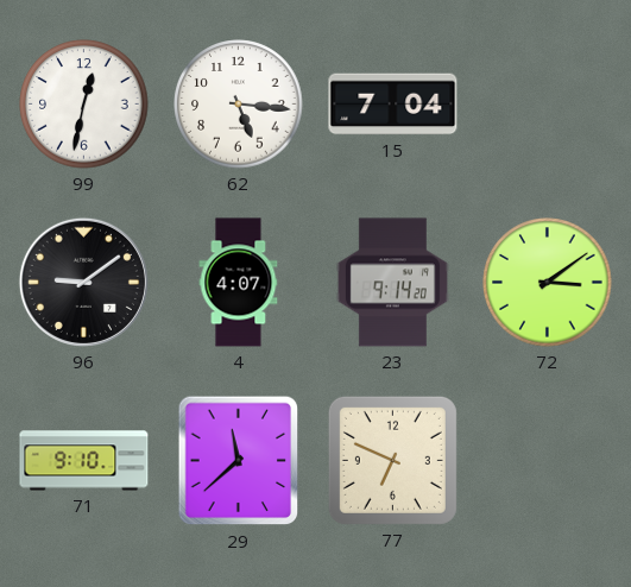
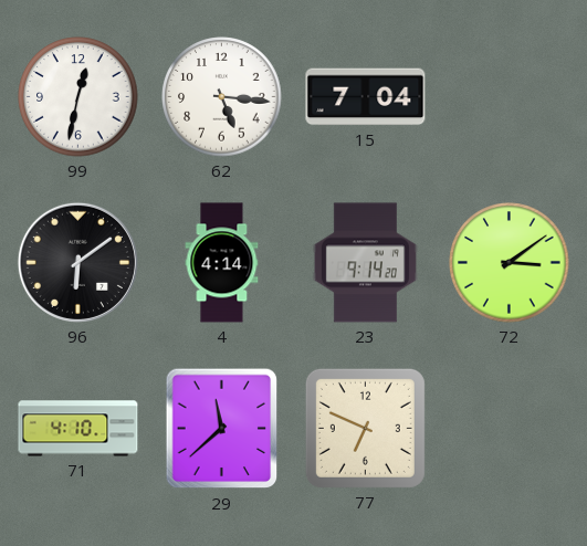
96: 9:09 -> 6:09 (77, 262)
4: 4:07 -> 4:14 (222, 263)
71: 9:10 -> 4:10 (78, 429)
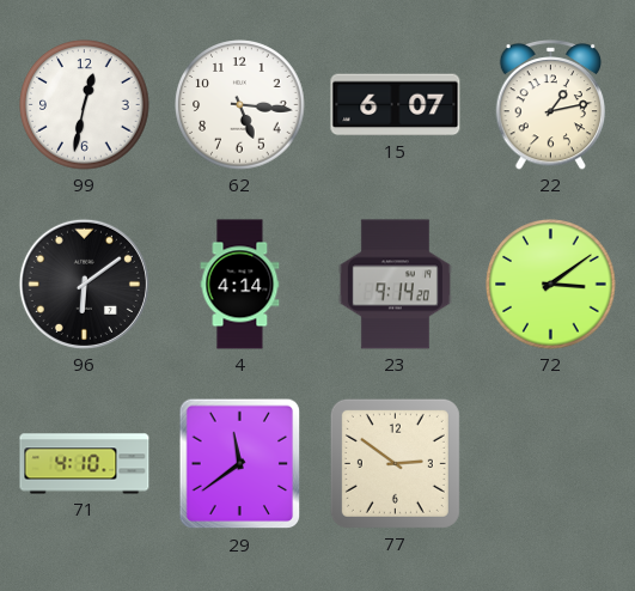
15: 7:04 -> 6:07 (396, 105)
22: none -> 1:13 (551, 105)
29: 11:38 -> 11:39 (240, 464)
77: 6:49 -> 2:51 (395, 463)
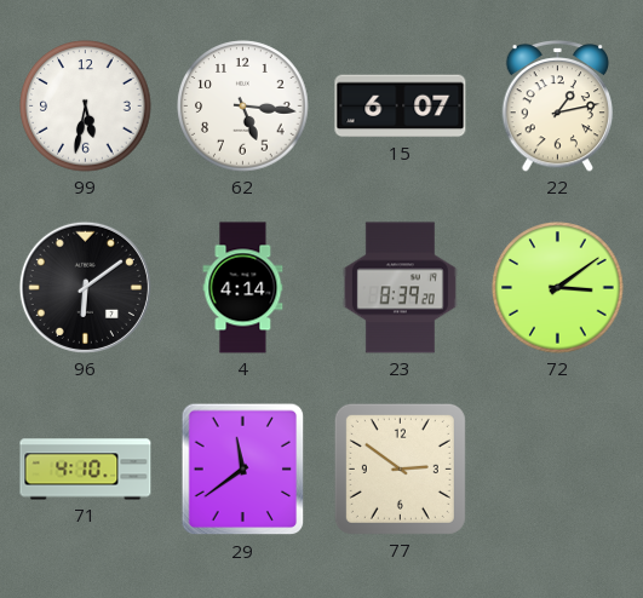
99: 12:32 -> 5:32 (86, 107)
23: 9:14 -> 8:39 (400, 288)
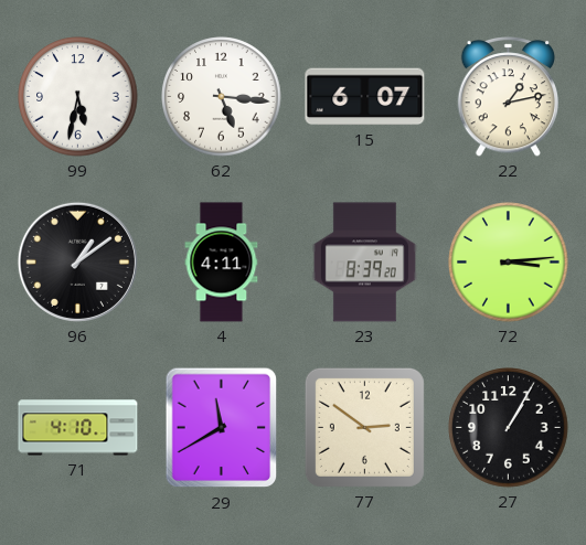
96: 6:09 -> 1:09 (77, 261)
4: 4:14 -> 4:11 (222, 263)
72: 3:09 -> 3:14 (509, 263)
29: 11:39 -> 11:40 (222, 428)
27: none -> 1:05 (509, 428)
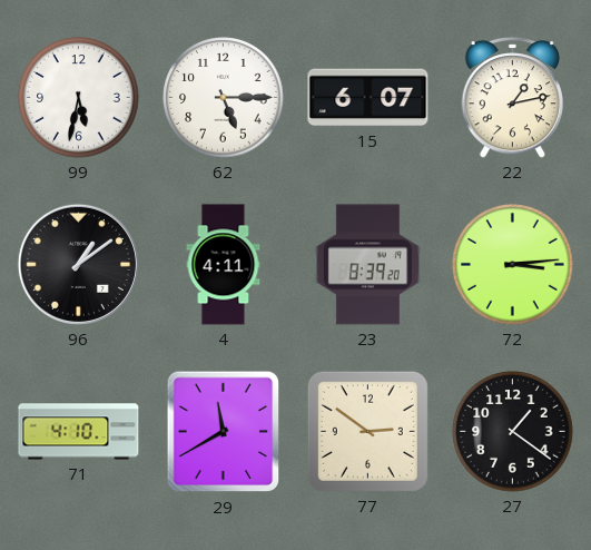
62: 5:16 -> 5:15 (224, 98)
27: 1:05 -> 1:21 (513, 432)
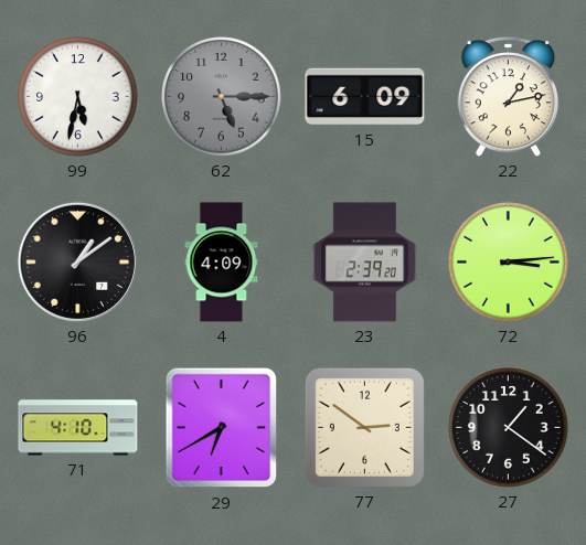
62 dial: white -> grey (222, 97)
15: 6:07 -> 6:09 (365, 97)
4: 4:11 -> 4:09 (222, 263)
23: 8:39 -> 2:39 (364, 263)
29: 11:40 -> 6:40 (222, 428)
